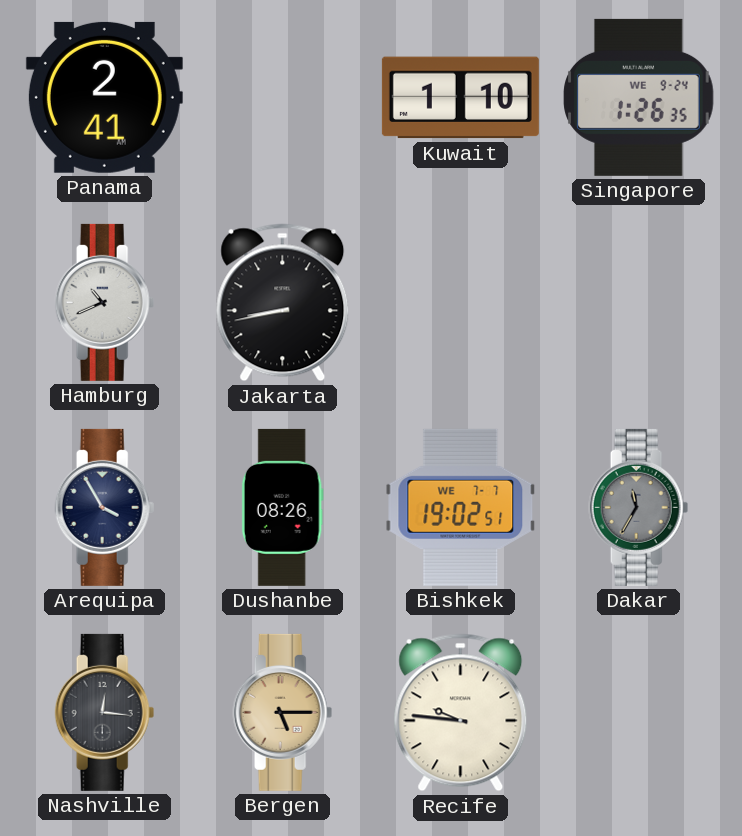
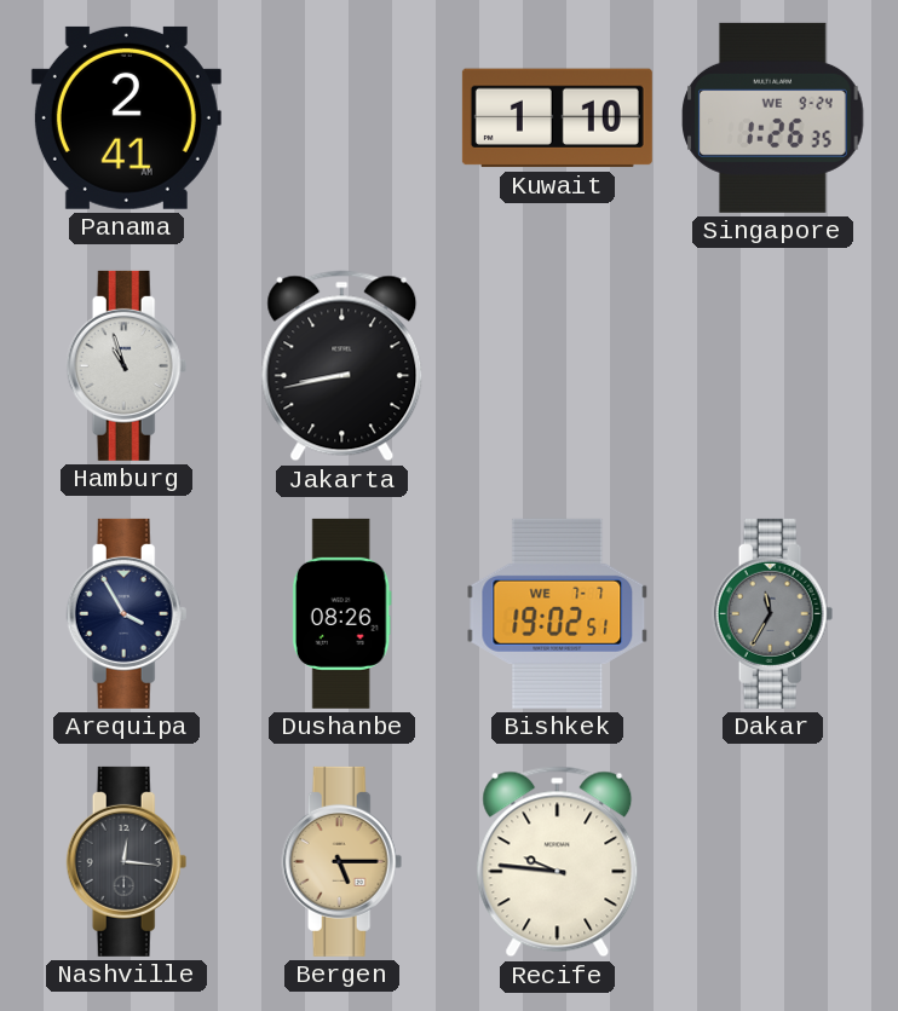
Hamburg: 10:41 -> 10:57 (127, 365)
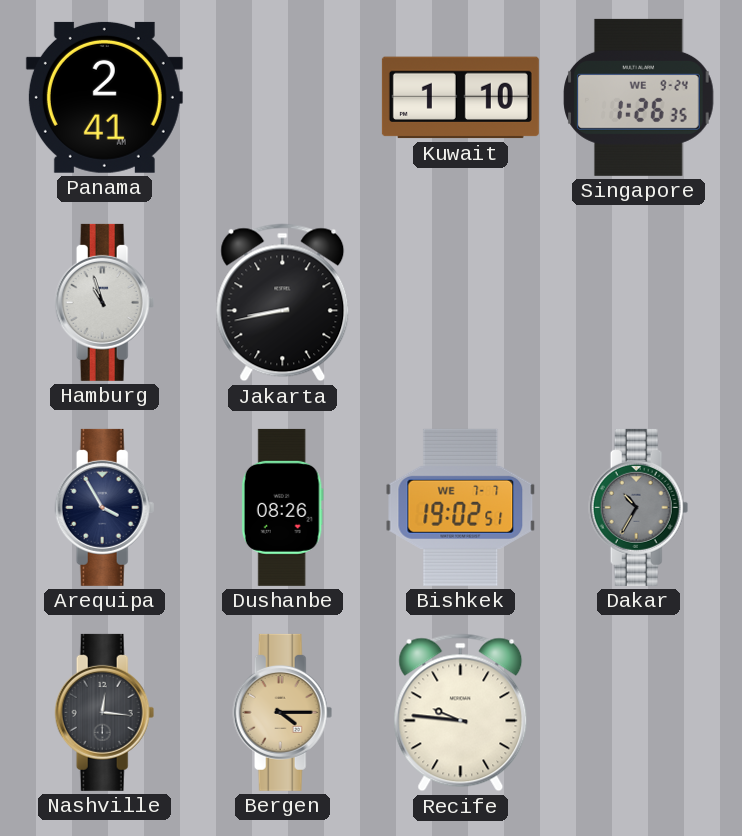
Dakar: 11:35 -> 10:35 (639, 507)
Bergen: 5:15 -> 4:15 (283, 712)
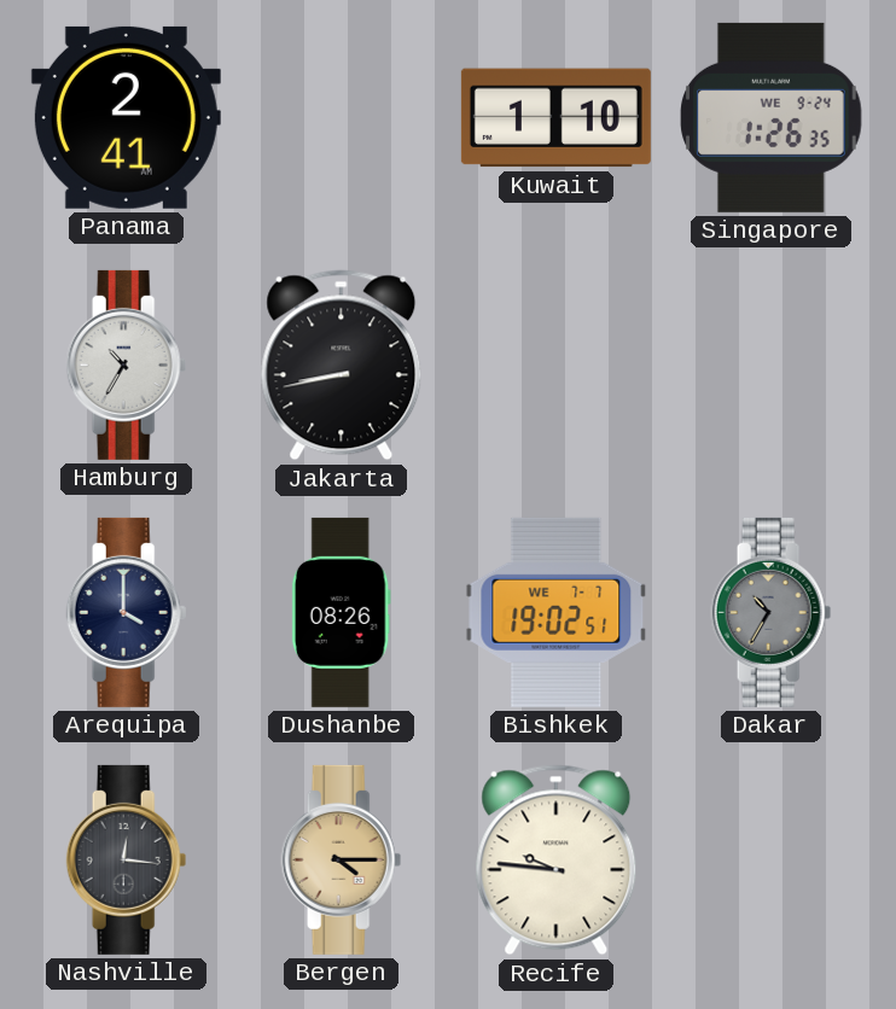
Hamburg: 10:57 -> 10:35 (127, 364)
Arequipa: 3:55 -> 4:00 (127, 612)
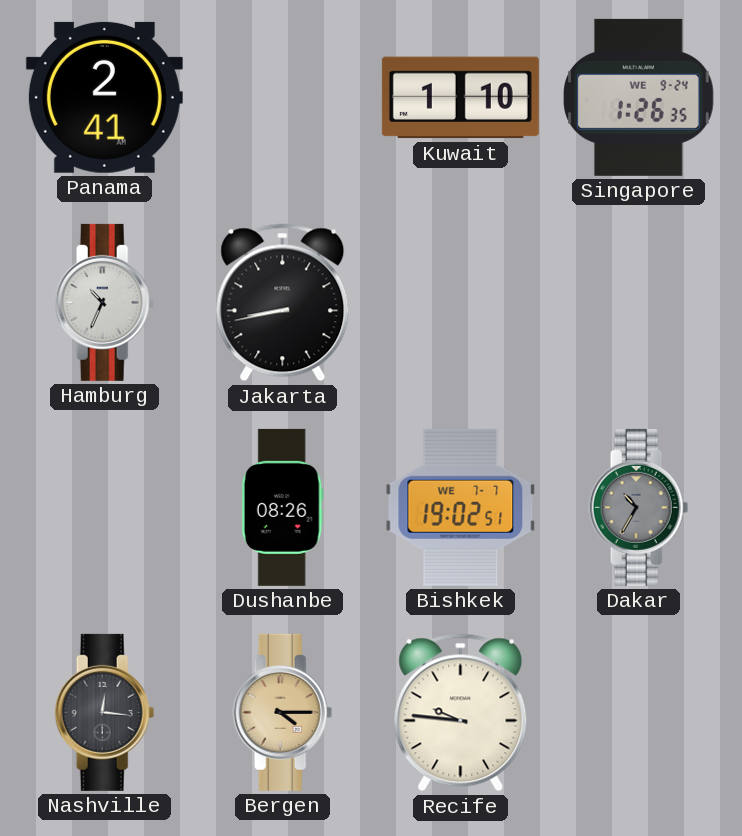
Hamburg: 10:35 -> 10:34 (105, 302)
Arequipa: 4:00 -> none (127, 612)
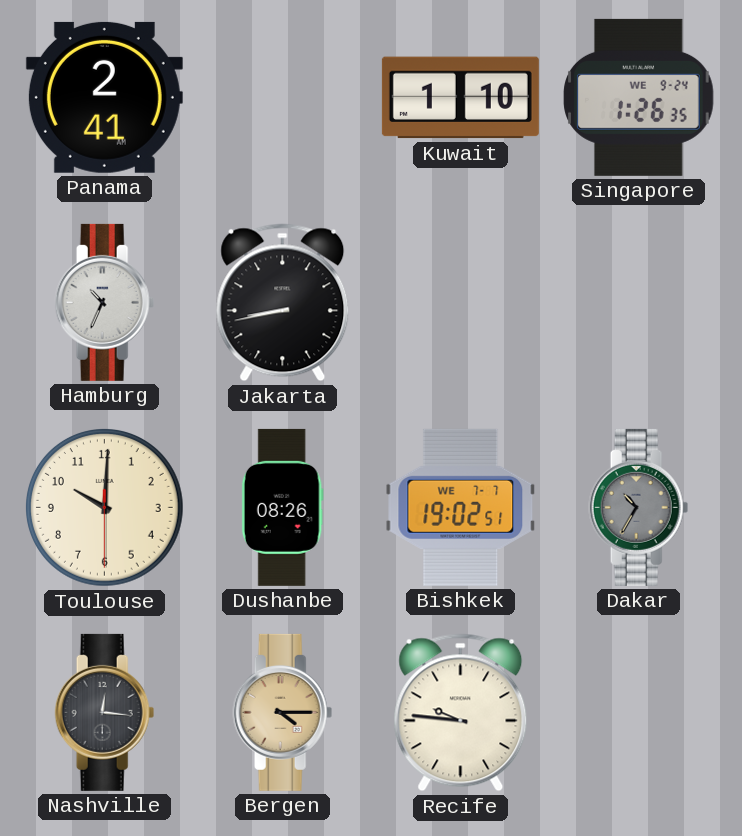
Toulouse: none -> 10:00 (105, 508)
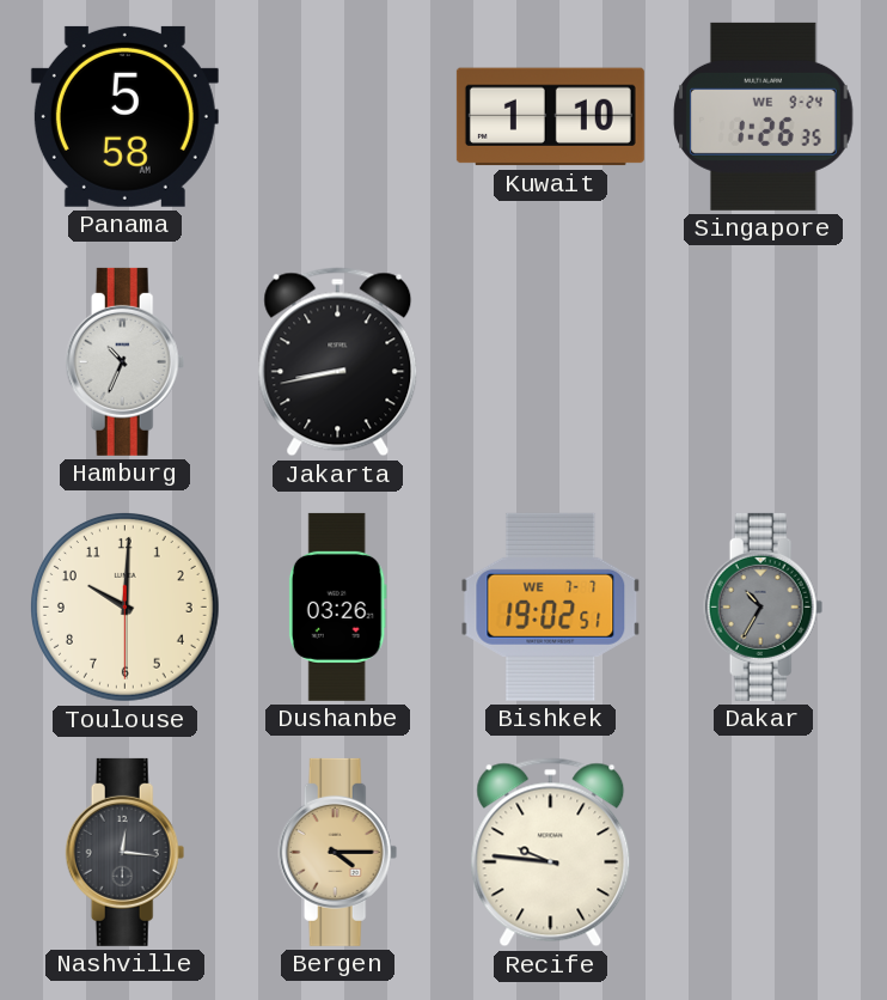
Panama: 2:41 -> 5:58 (124, 116)
Dushanbe: 08:26 -> 03:26 (337, 606)
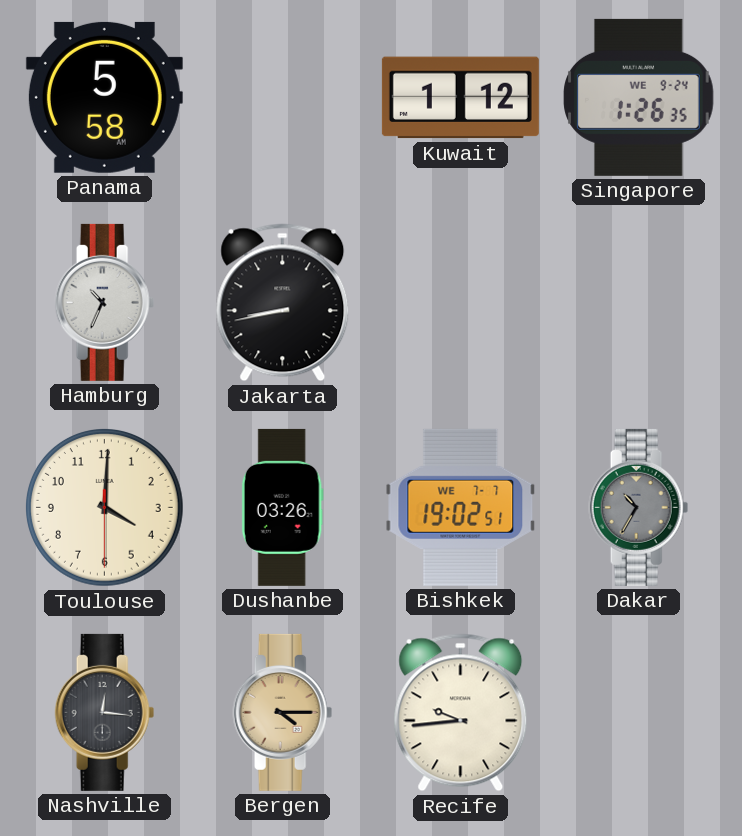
Kuwait: 1:10 -> 1:12 (460, 98)
Toulouse: 10:00 -> 4:00 (105, 508)
Recife: 9:46 -> 9:44 (461, 713)
